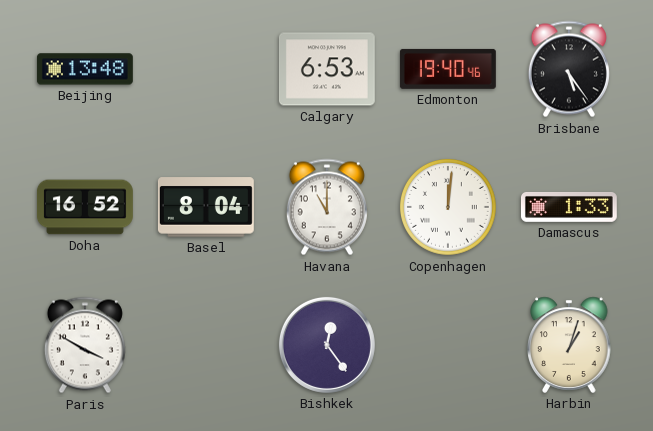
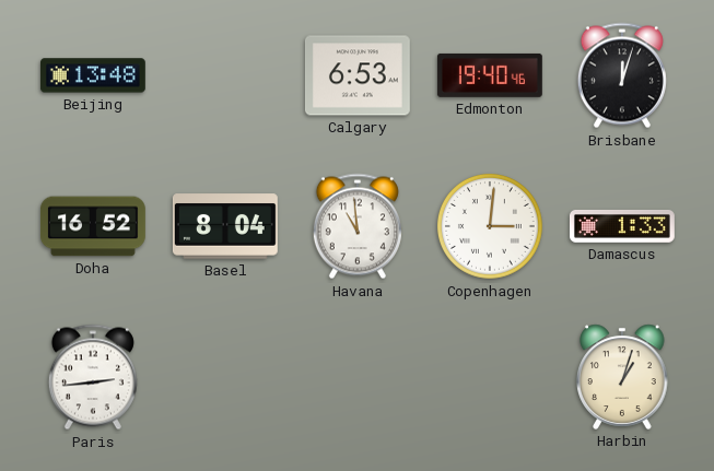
Brisbane: 5:24 -> 12:03 (622, 75)
Havana: 11:00 -> 10:59 (358, 226)
Copenhagen: 12:01 -> 3:01 (491, 227)
Paris: 3:50 -> 2:44 (93, 377)
Bishkek: 12:24 -> none (327, 345)
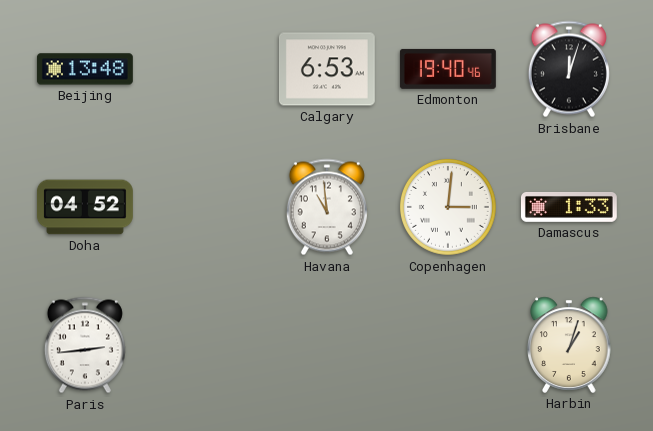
Doha: 16:52 -> 04:52 (85, 207)
Basel: 8:04 -> none (225, 226)
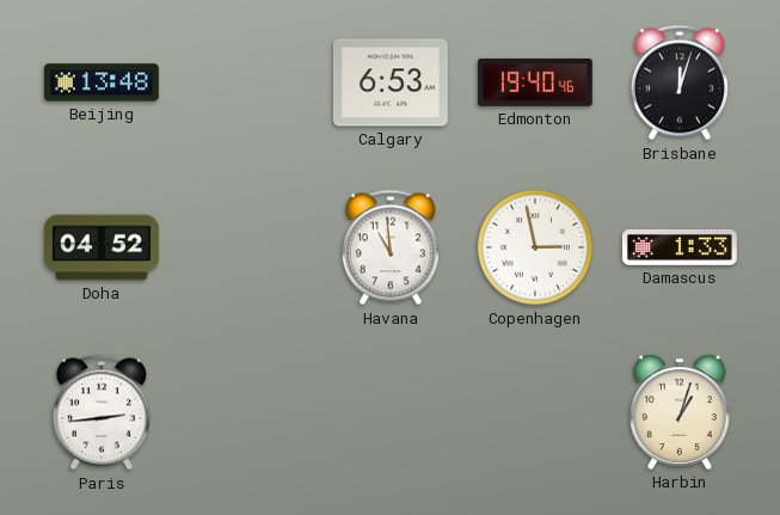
Copenhagen: 3:01 -> 2:58 (536, 249)
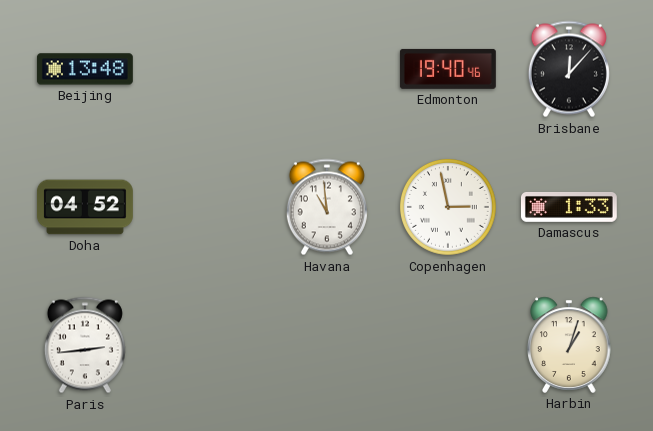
Calgary: 6:53 -> none (391, 82)
Brisbane: 12:03 -> 12:07 (569, 69)
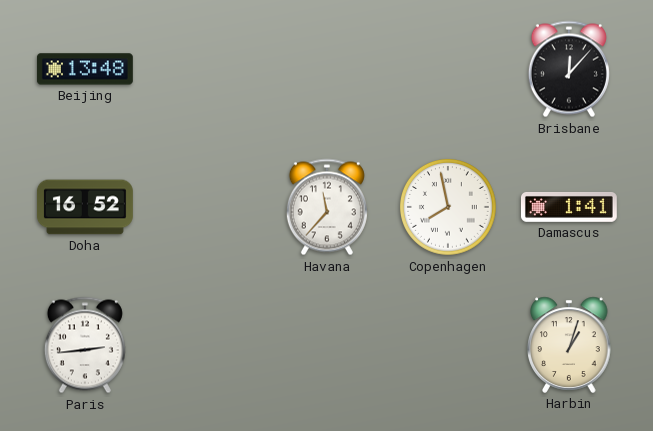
Edmonton: 19:40 -> none (448, 69)
Doha: 04:52 -> 16:52 (85, 207)
Havana: 10:59 -> 11:37 (327, 207)
Copenhagen: 2:58 -> 7:58 (449, 208)
Damascus: 1:33 -> 1:41 (569, 207)
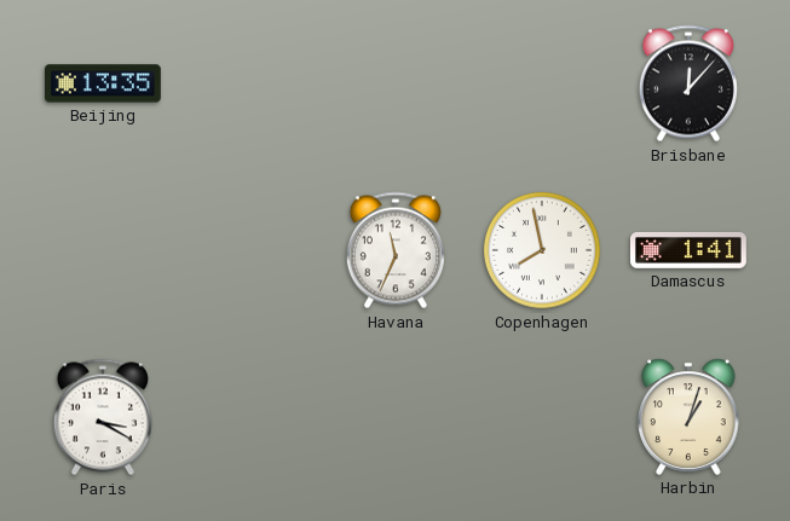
Beijing: 13:48 -> 13:35 (103, 83)
Doha: 16:52 -> none (85, 207)
Havana: 11:37 -> 11:34 (396, 250)
Paris: 2:44 -> 3:20 (103, 417)
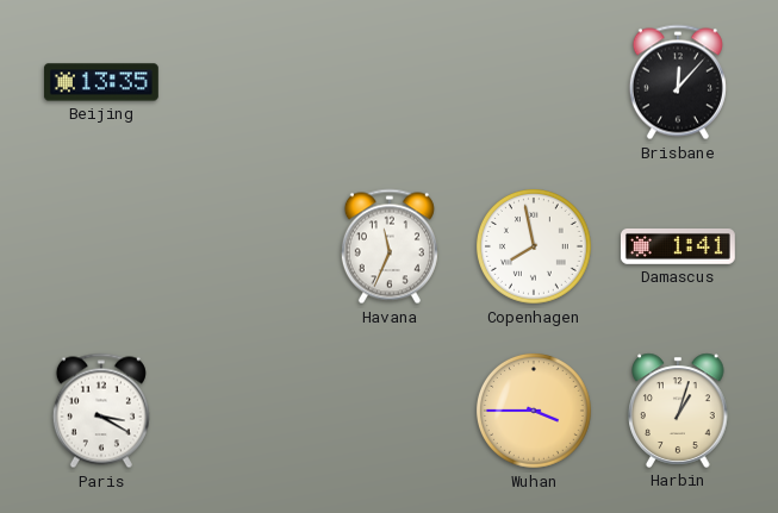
Wuhan: none -> 3:45 (535, 412)
